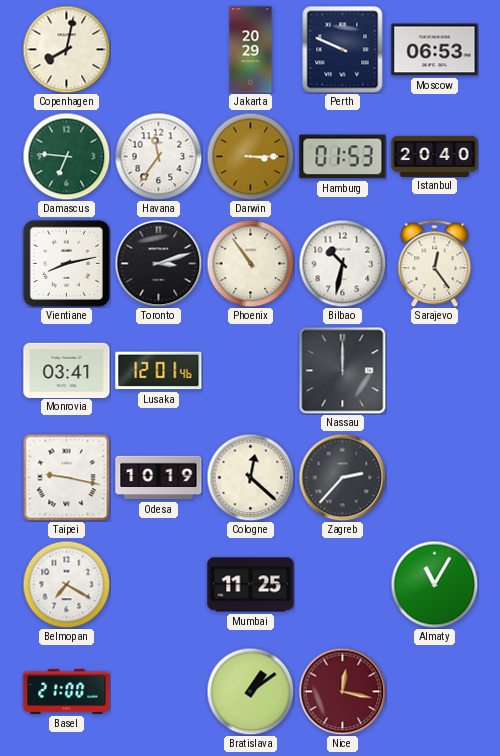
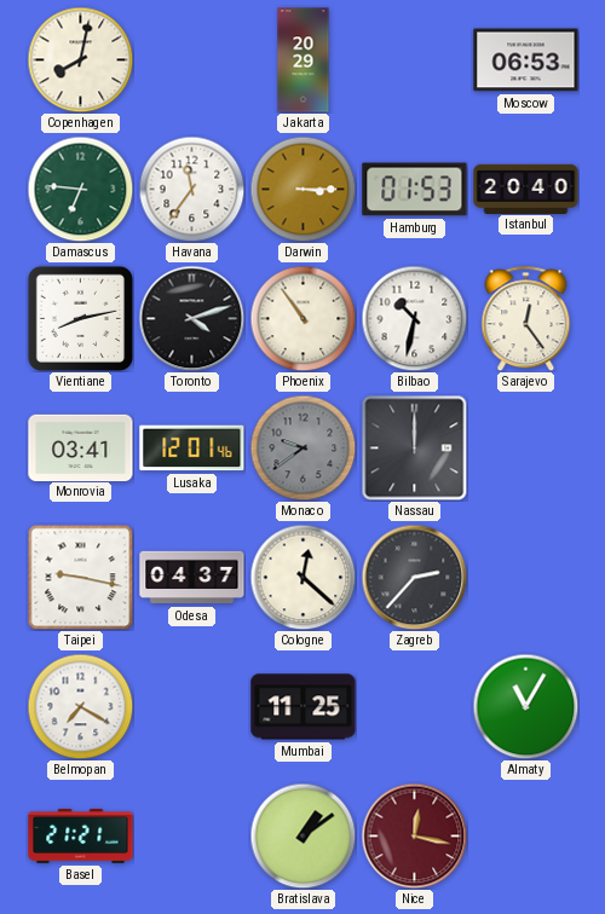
Perth: 9:49 -> none (343, 49)
Toronto: 3:12 -> 4:12 (191, 318)
Monaco: none -> 9:39 (302, 447)
Odesa: 10:19 -> 04:37 (192, 578)
Basel: 21:00 -> 21:21 (81, 835)
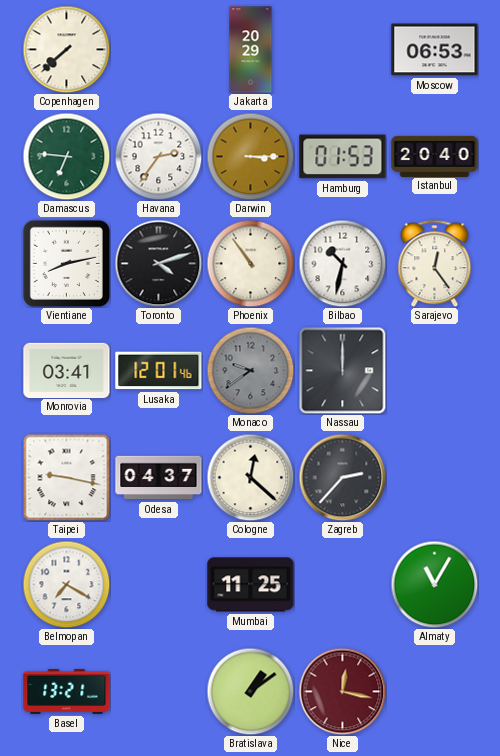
Copenhagen: 8:02 -> 7:38 (66, 49)
Havana: 11:36 -> 2:36 (158, 156)
Basel: 21:21 -> 13:21 (67, 691)
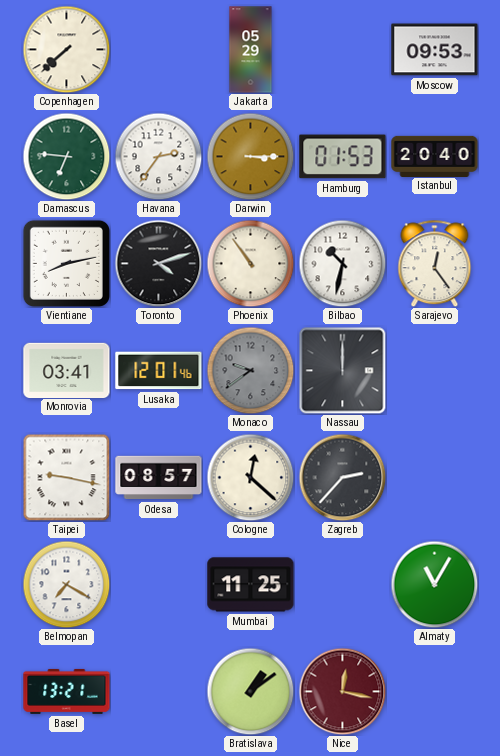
Jakarta: 20:29 -> 05:29 (251, 50)
Moscow: 06:53 -> 09:53 (435, 50)
Odesa: 04:37 -> 08:57 (159, 478)
